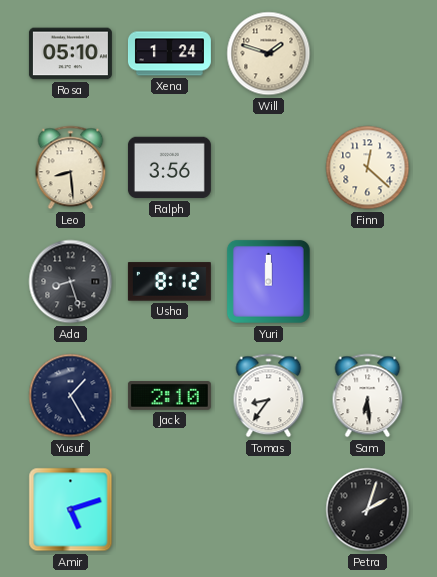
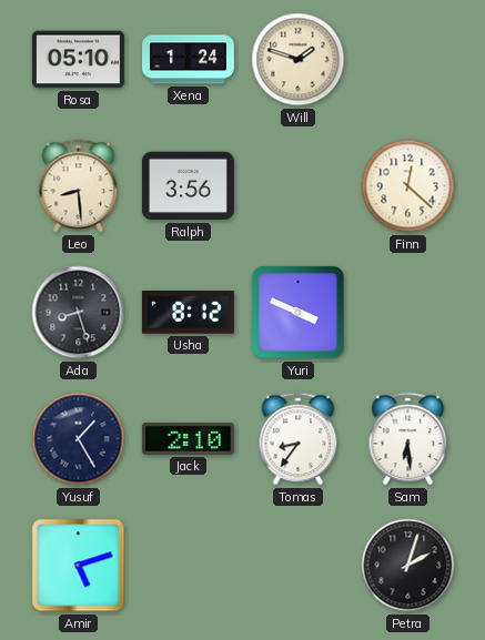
Yuri: 12:00 -> 3:49 (297, 312)
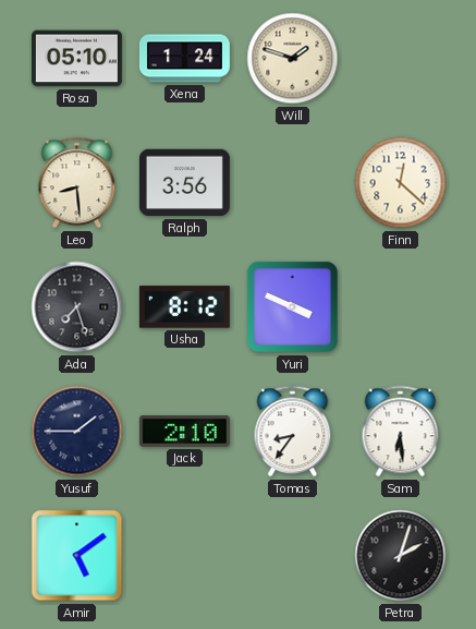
Ada: 8:27 -> 7:27 (77, 307)
Yusuf: 1:25 -> 1:45 (77, 432)
Amir: 5:12 -> 5:09 (77, 556)
